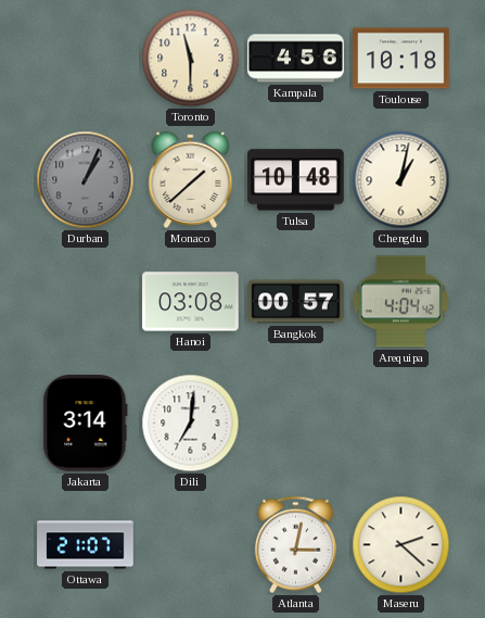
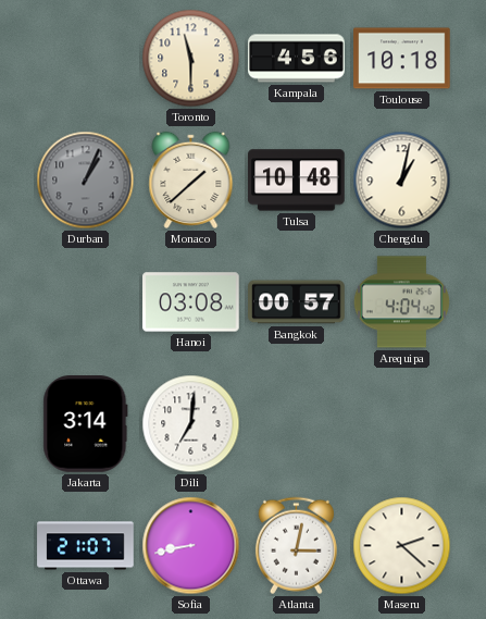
Sofia: none -> 8:43 (191, 546)
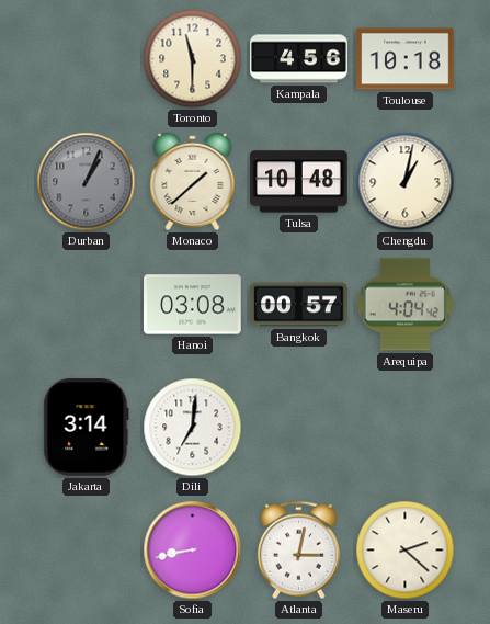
Ottawa: 21:07 -> none (86, 546)
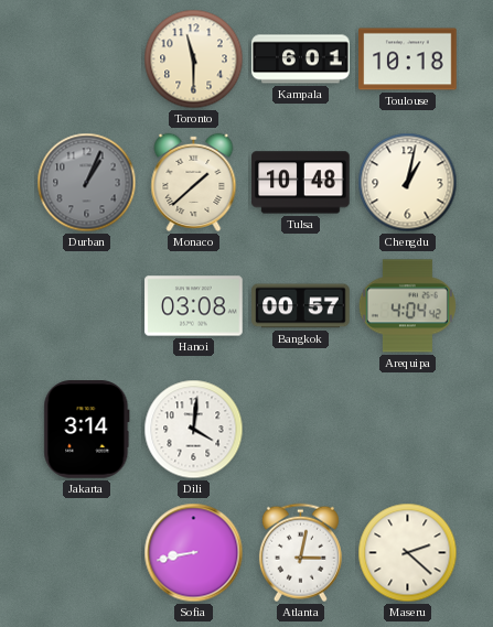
Kampala: 4:56 -> 6:01 (301, 60)
Dili: 7:01 -> 4:01 (194, 430)
